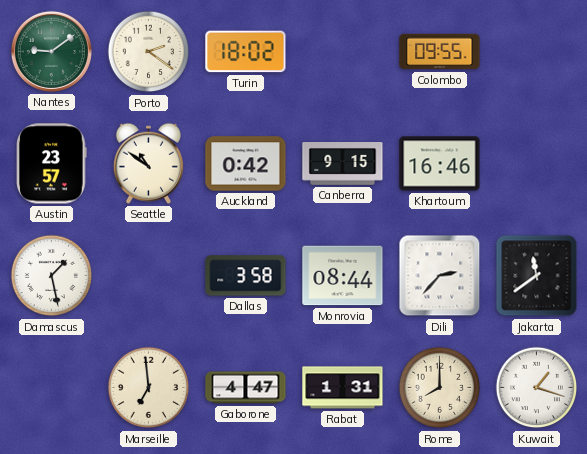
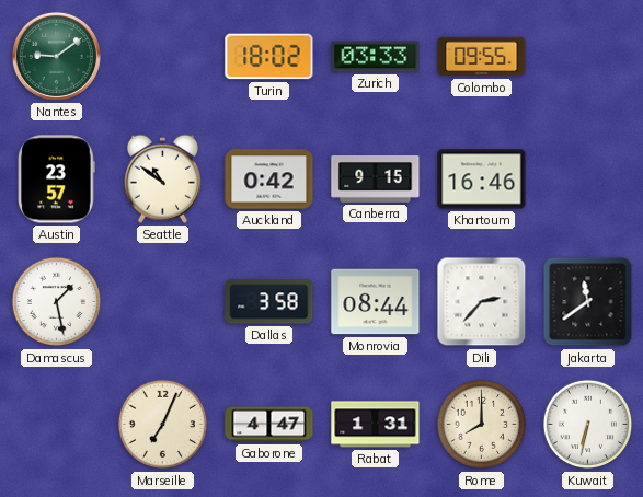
Porto: 2:21 -> none (149, 52)
Zurich: none -> 03:33 (376, 57)
Marseille: 6:59 -> 7:04 (163, 425)
Kuwait: 1:18 -> 6:32 (588, 425)
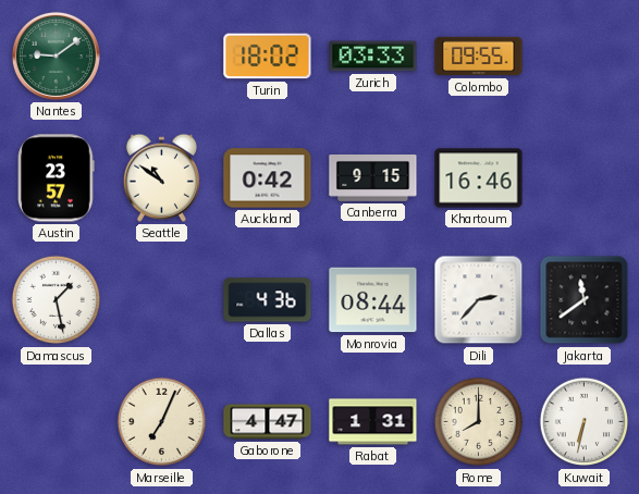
Dallas: 3:58 -> 4:36 (268, 300)
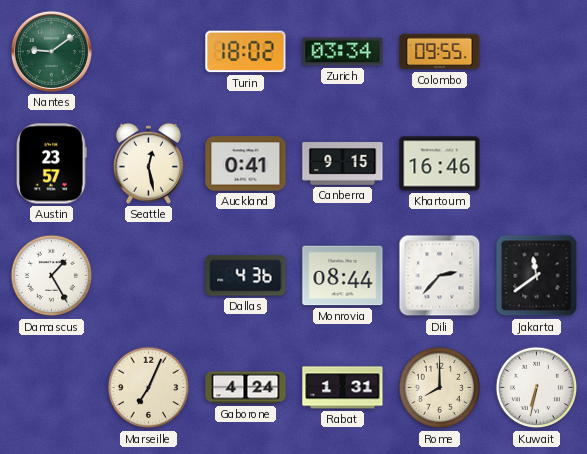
Zurich: 03:33 -> 03:34 (343, 52)
Seattle: 10:51 -> 12:28 (148, 163)
Auckland: 0:42 -> 0:41 (246, 164)
Damascus: 1:28 -> 1:25 (52, 276)
Gaborone: 4:47 -> 4:24 (246, 388)
